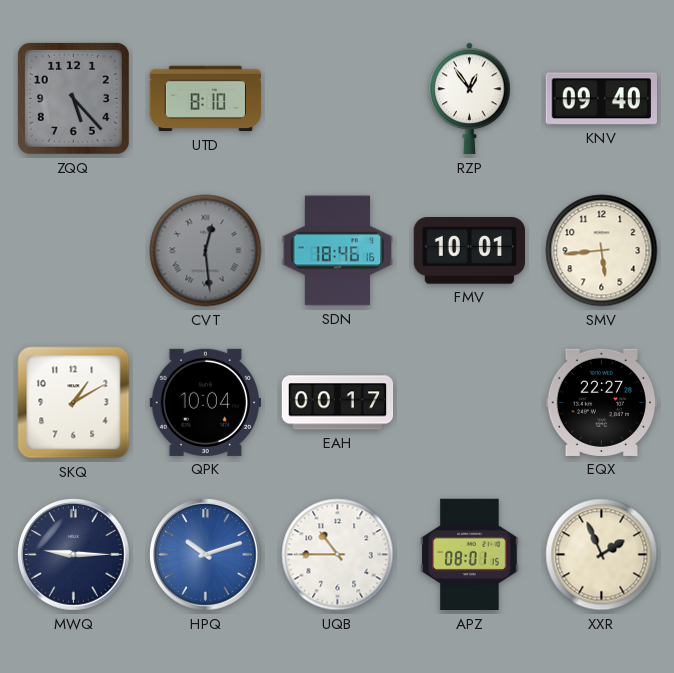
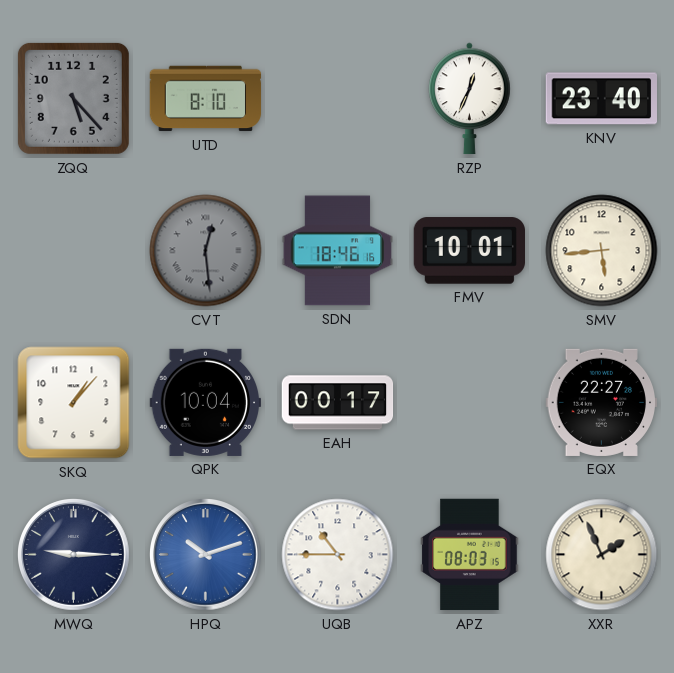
RZP: 12:54 -> 12:34 (470, 99)
KNV: 09:40 -> 23:40 (601, 99)
SKQ: 1:10 -> 1:07 (74, 403)
APZ: 08:01 -> 08:03 (470, 555)
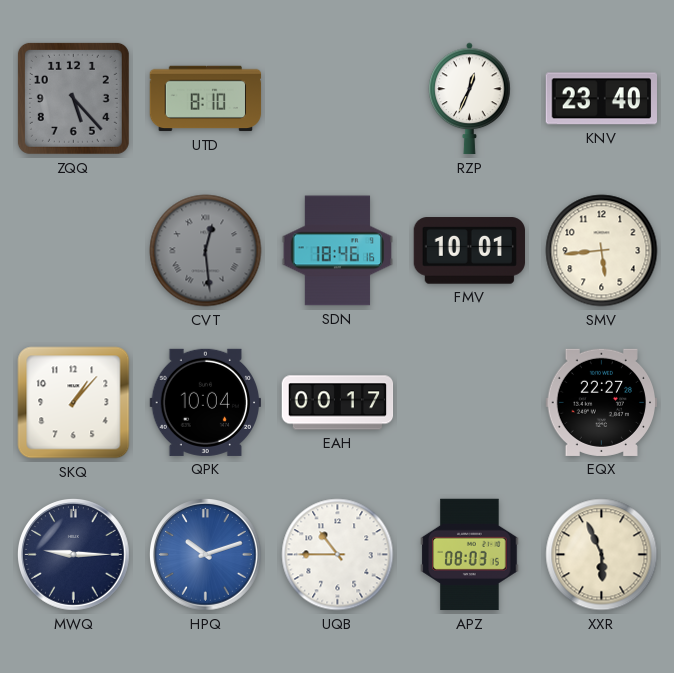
XXR: 1:56 -> 5:56 (602, 555)
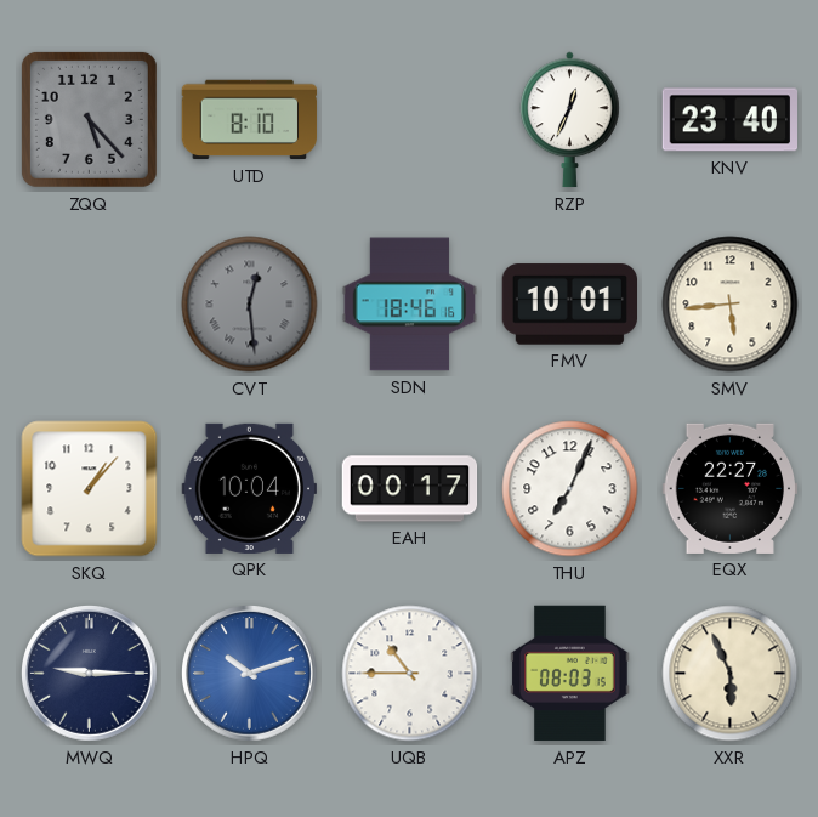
THU: none -> 7:04 (570, 489)
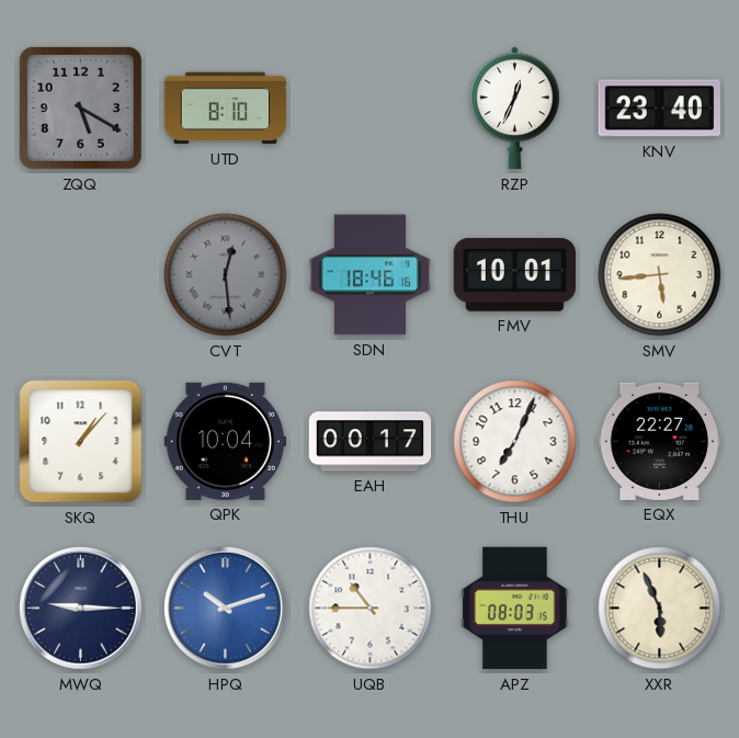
ZQQ: 5:23 -> 5:20 (80, 107)
